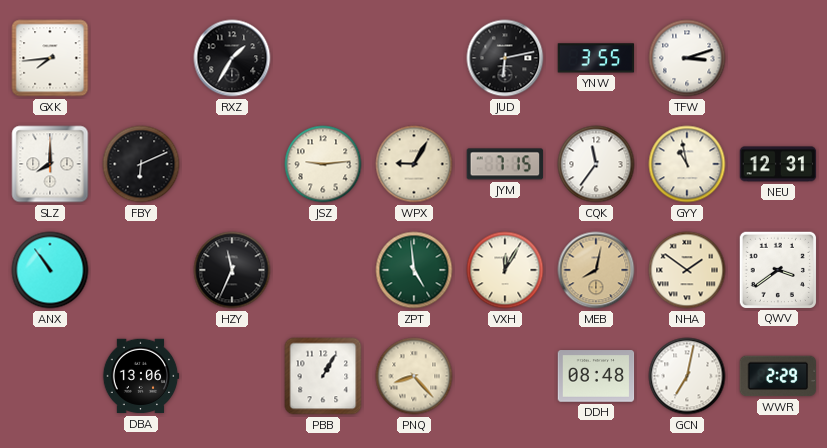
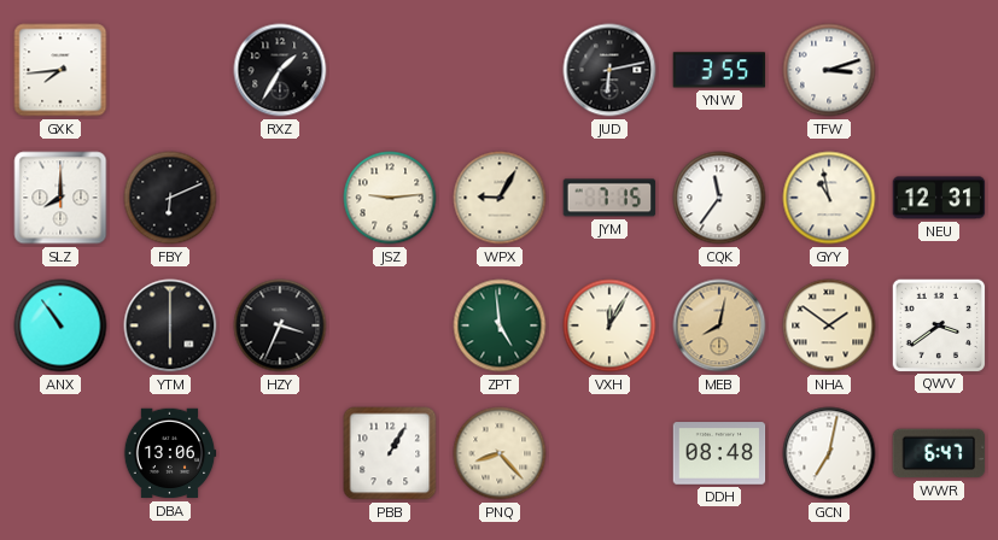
YTM: none -> 6:00 (170, 325)
HZY: 11:34 -> 3:34 (280, 325)
WWR: 2:29 -> 6:47 (939, 453)
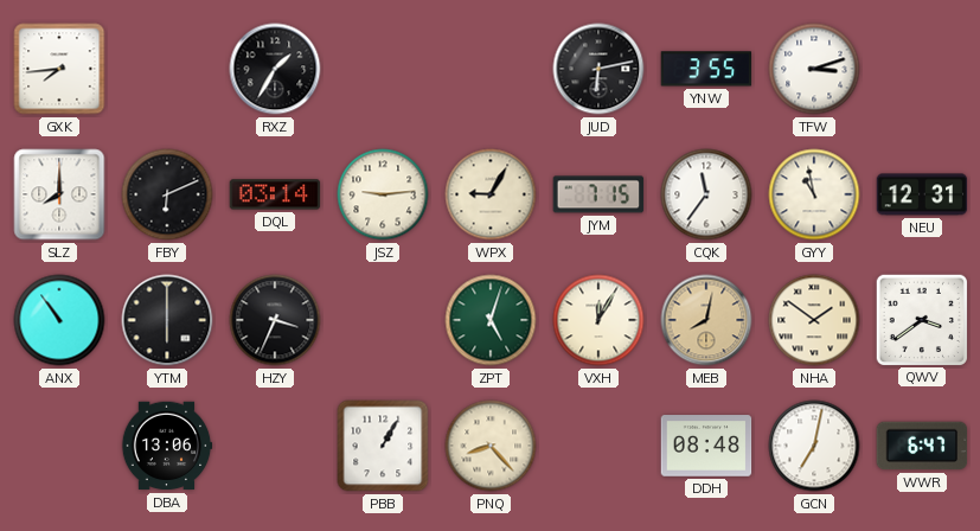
DQL: none -> 03:14 (275, 194)
ZPT: 4:59 -> 5:03 (491, 320)
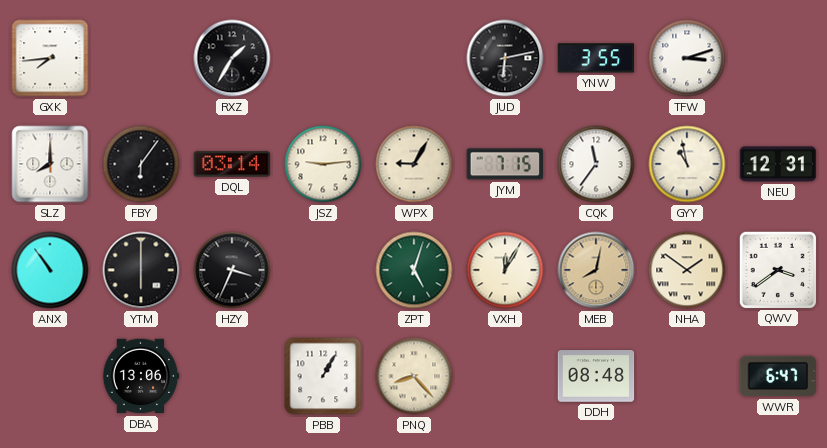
FBY: 6:11 -> 6:06 (141, 164)
GCN: 7:02 -> none (814, 446)
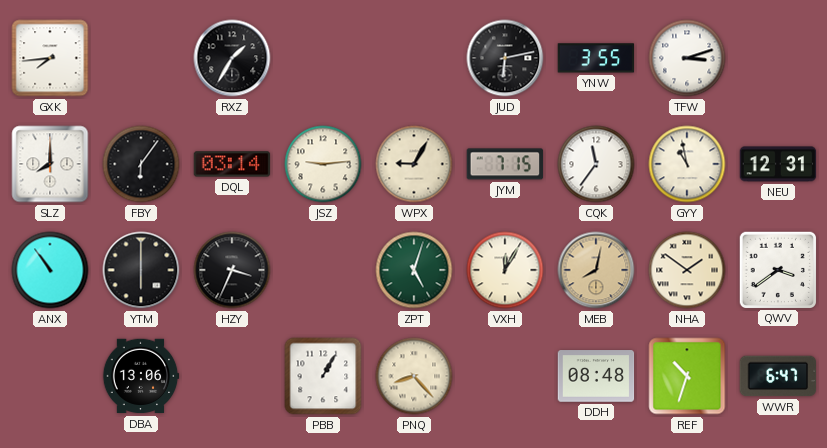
REF: none -> 10:33 (687, 376)
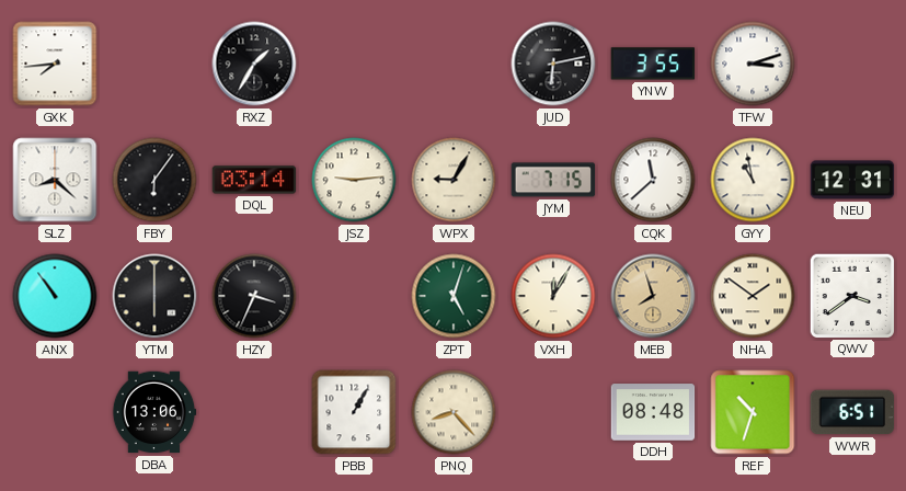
SLZ: 8:00 -> 8:22 (55, 180)
CQK: 11:36 -> 11:38 (653, 180)
MEB: 8:02 -> 7:57 (653, 296)
WWR: 6:47 -> 6:51 (852, 412)
